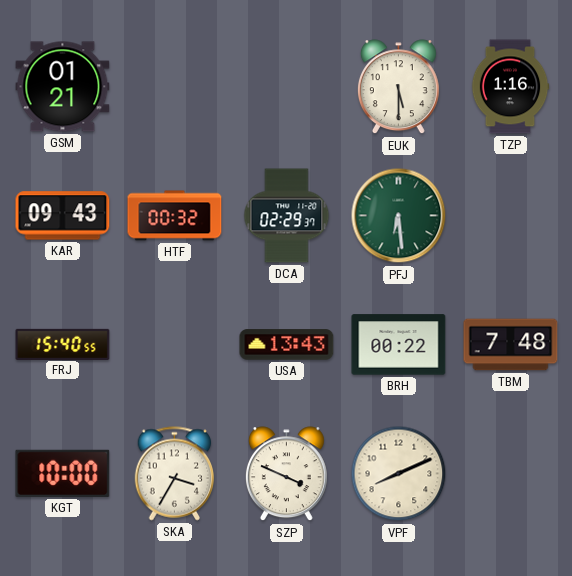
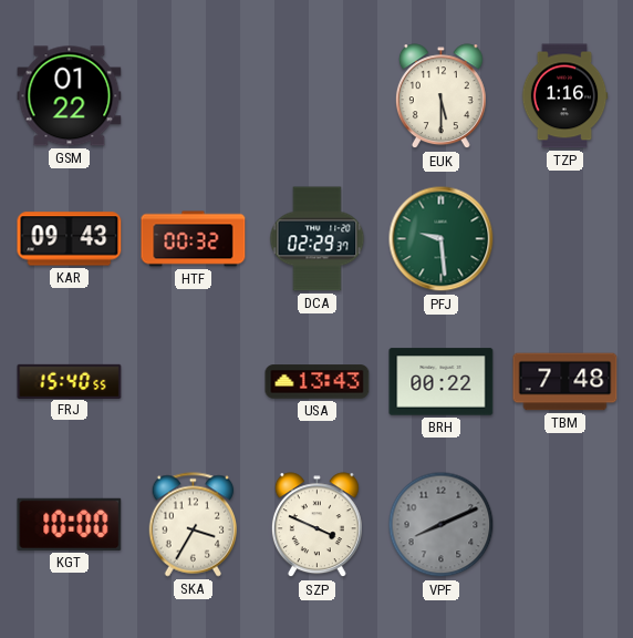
GSM: 01:21 -> 01:22 (70, 96)
PFJ: 6:29 -> 9:29 (442, 239)
VPF dial: cream -> grey (442, 525)
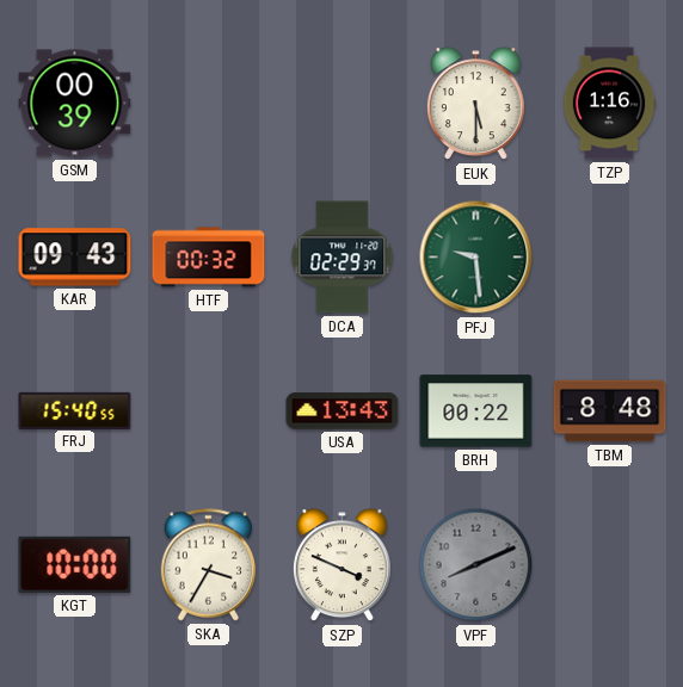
GSM: 01:22 -> 00:39 (75, 104)
TBM: 7:48 -> 8:48 (610, 411)
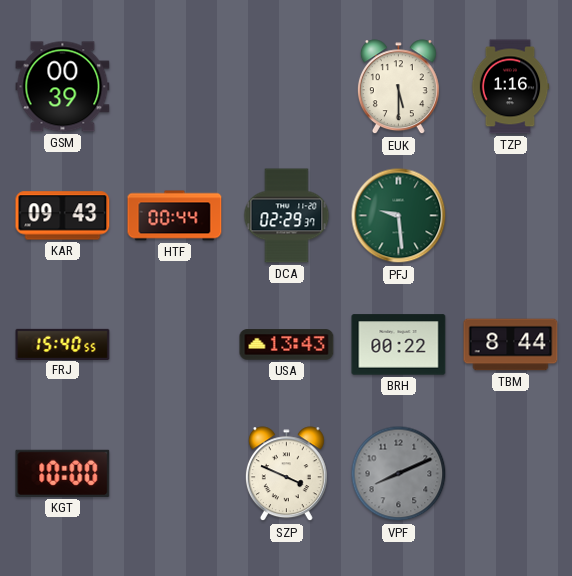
HTF: 00:32 -> 00:44 (175, 216)
TBM: 8:48 -> 8:44 (511, 345)
SKA: 3:35 -> none (209, 565)
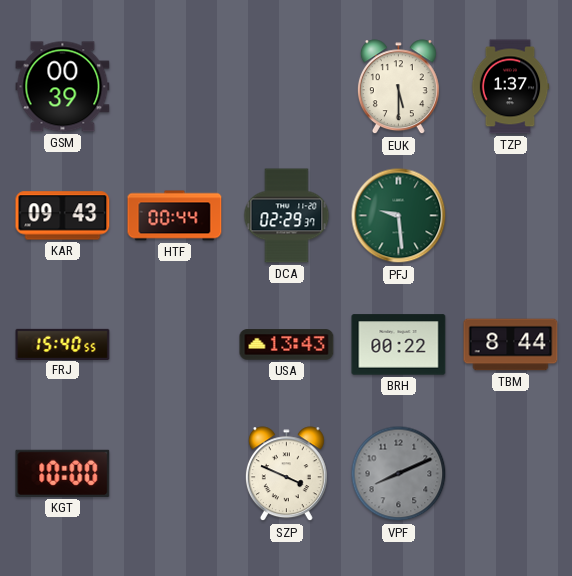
TZP: 1:16 -> 1:37 (510, 87)
